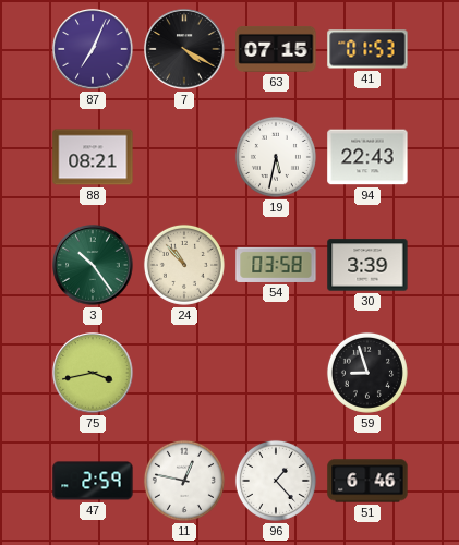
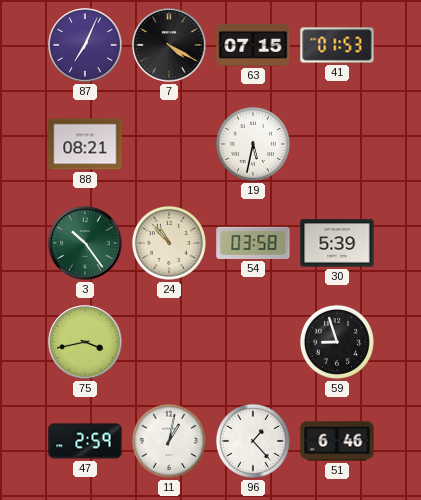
94: 22:43 -> none (367, 157)
30: 3:39 -> 5:39 (337, 243)
11: 12:47 -> 1:02 (169, 441)
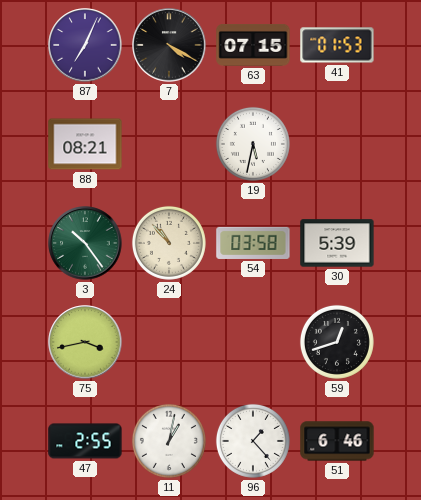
59: 8:57 -> 12:42 (337, 342)
47: 2:59 -> 2:55 (85, 441)
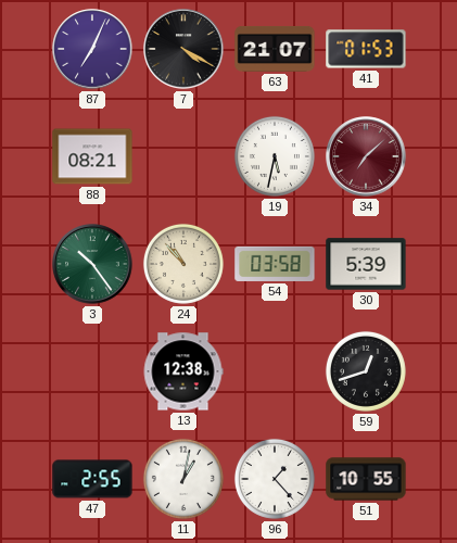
63: 07:15 -> 21:07 (275, 50)
34: none -> 7:08 (366, 156)
75: 3:43 -> none (85, 342)
13: none -> 12:38 (183, 371)
51: 6:46 -> 10:55 (366, 479)
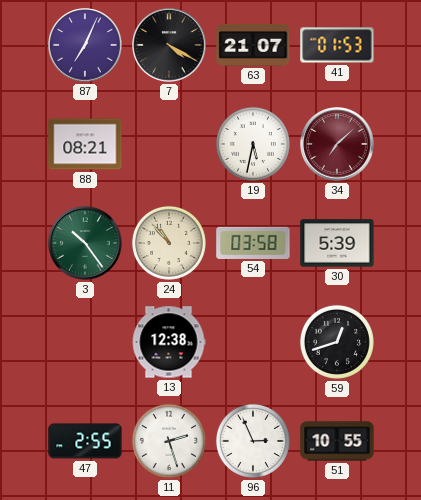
11: 1:02 -> 2:27 (169, 441)
96: 1:23 -> 2:56 (253, 441)
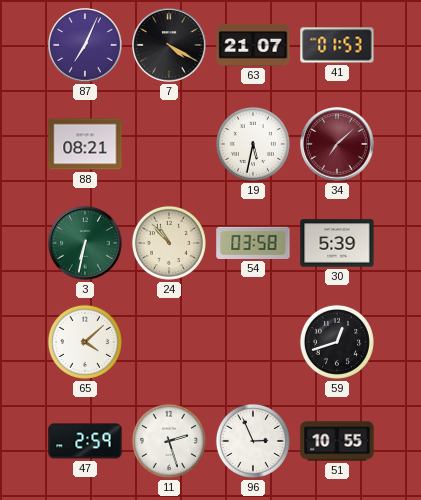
3: 10:24 -> 6:32 (85, 243)
65: none -> 4:08 (85, 342)
13: 12:38 -> none (169, 342)
47: 2:55 -> 2:59 (85, 441)
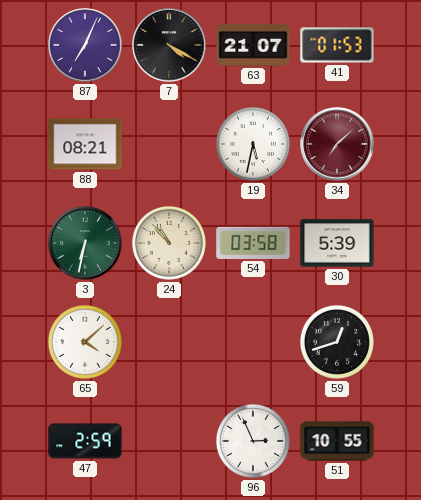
11: 2:27 -> none (169, 441)
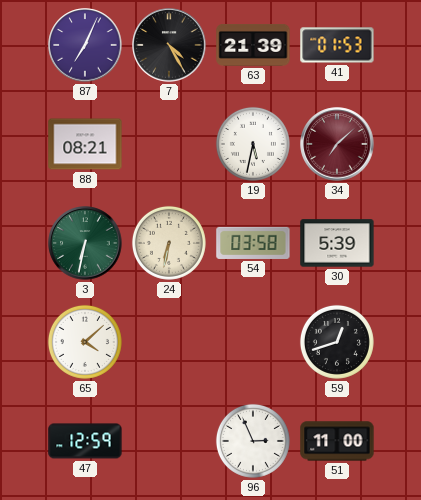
7: 4:20 -> 4:25 (169, 45)
63: 21:07 -> 21:39 (253, 46)
24: 10:53 -> 6:32 (169, 243)
47: 2:59 -> 12:59 (85, 441)
51: 10:55 -> 11:00 (337, 441)
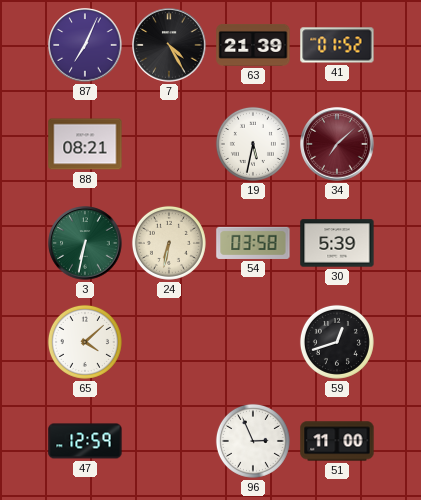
41: 01:53 -> 01:52 (337, 45)
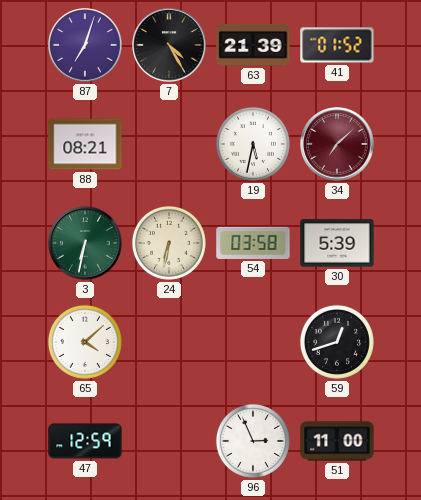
87: 7:04 -> 7:03 (85, 45)
